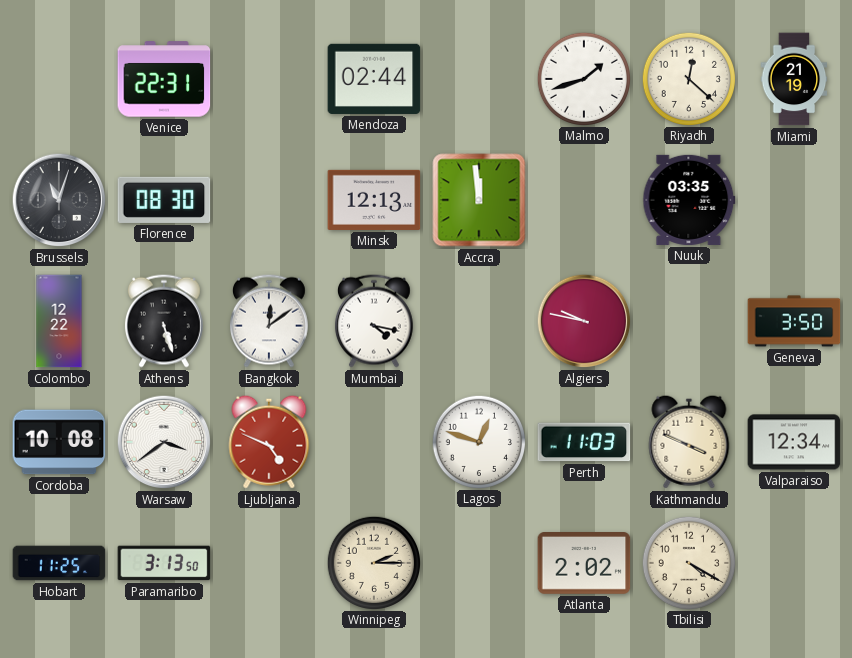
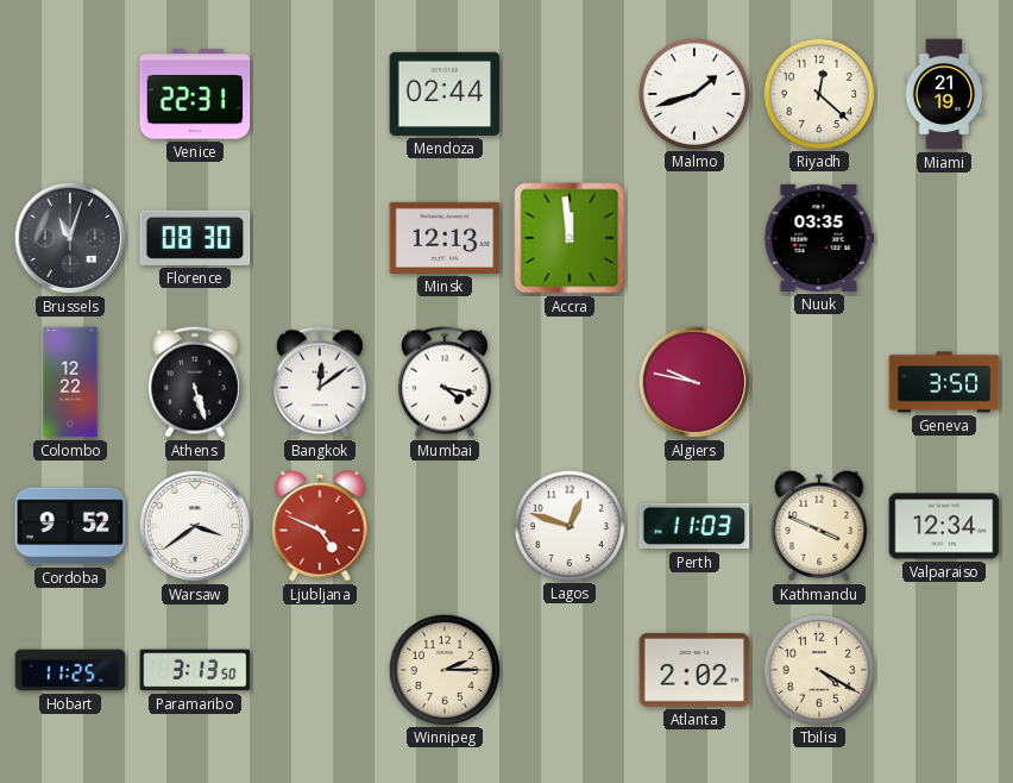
Cordoba: 10:08 -> 9:52 (70, 526)
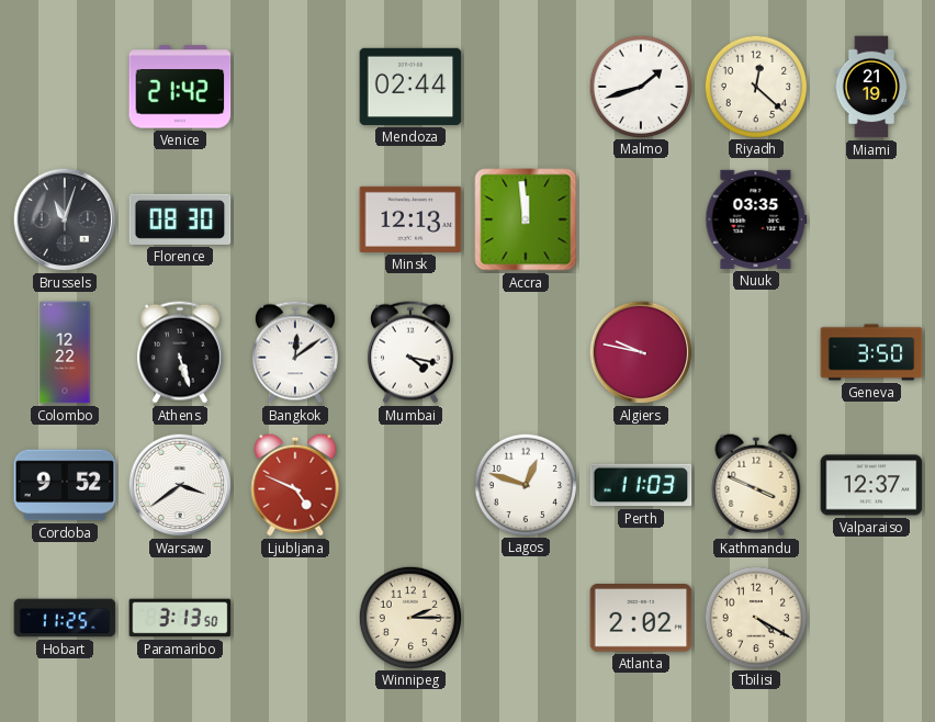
Venice: 22:31 -> 21:42 (180, 87)
Valparaiso: 12:34 -> 12:37 (871, 485)
